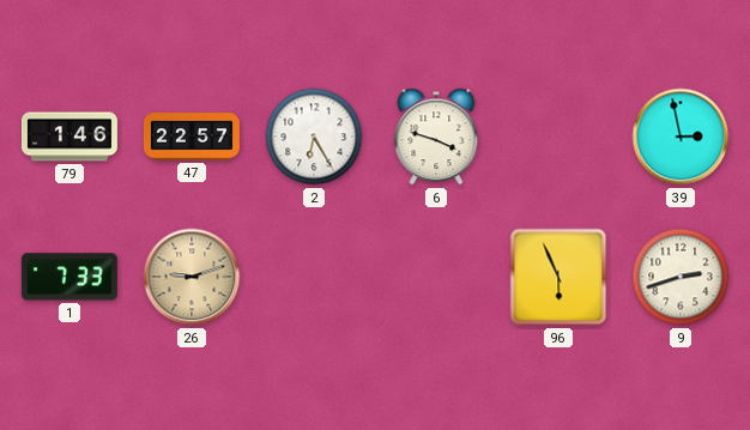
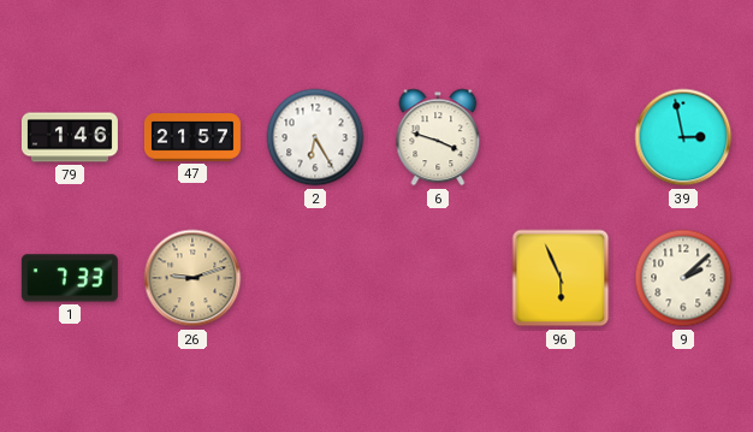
47: 22:57 -> 21:57 (192, 137)
9: 2:42 -> 2:08 (683, 278)
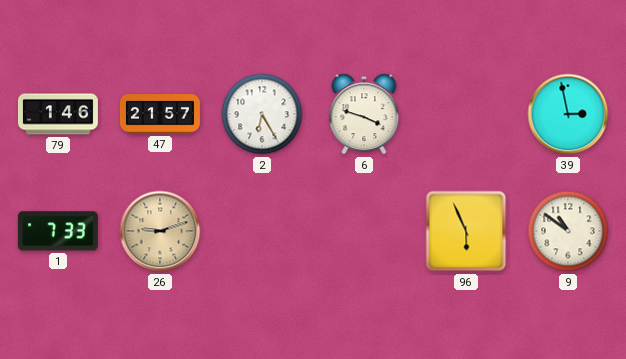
9: 2:08 -> 10:51 (568, 231)
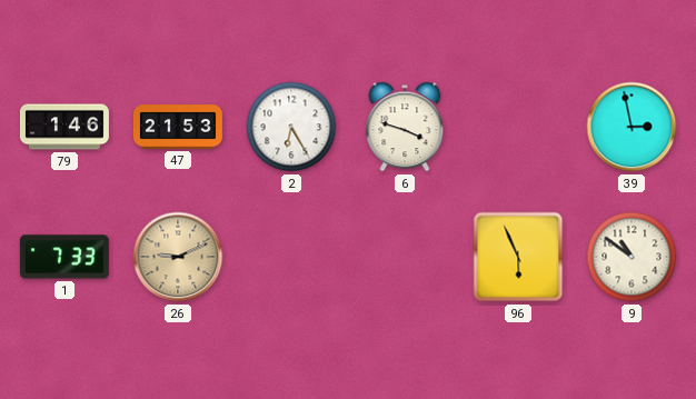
47: 21:57 -> 21:53 (178, 127)
26: 9:12 -> 9:11 (178, 257)
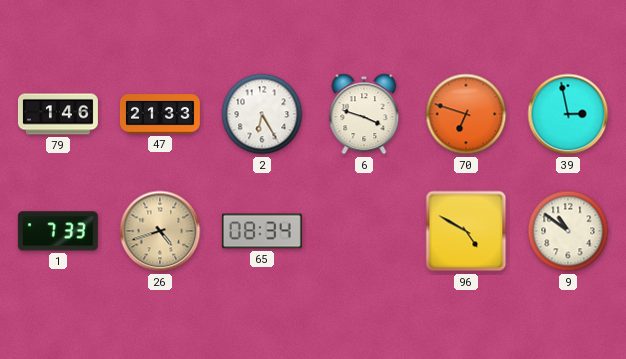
47: 21:53 -> 21:33 (160, 114)
70: none -> 6:48 (466, 114)
26: 9:11 -> 4:42 (160, 231)
65: none -> 08:34 (262, 231)
96: 5:56 -> 4:50 (466, 231)
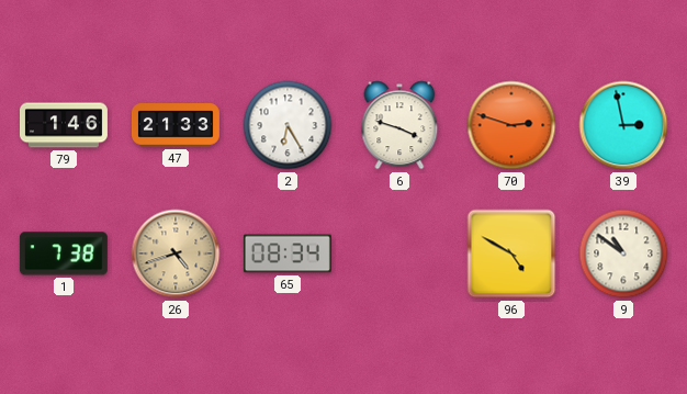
70: 6:48 -> 2:48 (511, 125)
1: 7:33 -> 7:38 (64, 254)
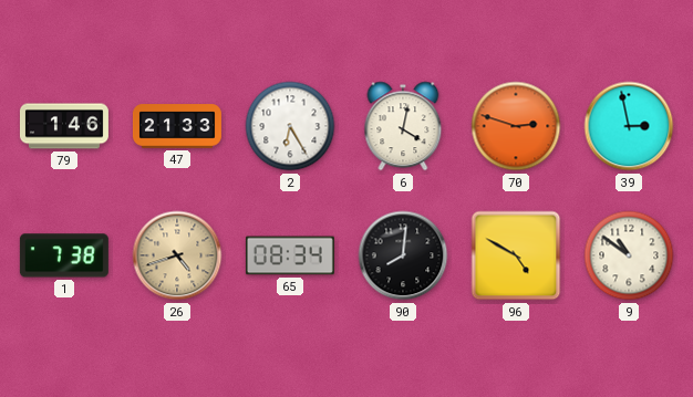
6: 3:48 -> 4:02 (403, 126)
90: none -> 8:01 (403, 255)
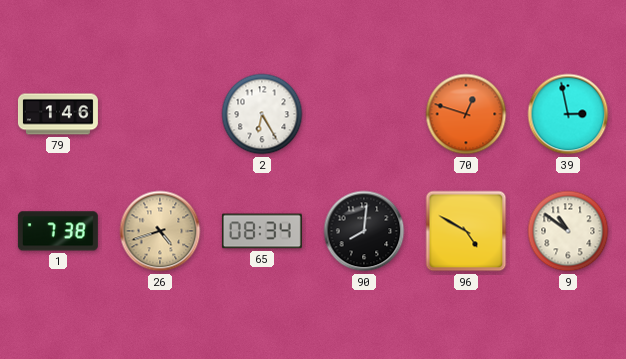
47: 21:33 -> none (177, 126)
6: 4:02 -> none (403, 126)
70: 2:48 -> 12:48 (466, 114)
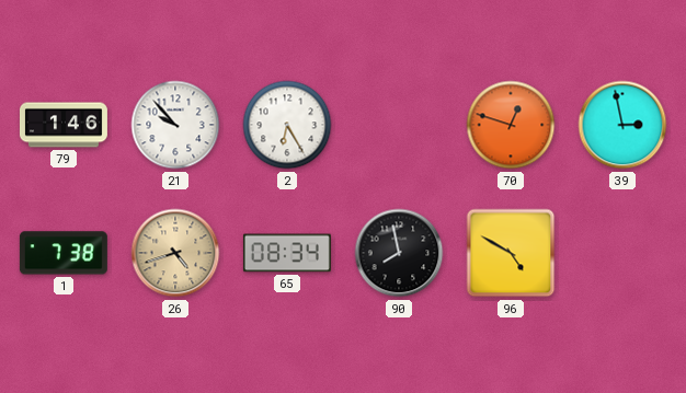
21: none -> 9:53 (175, 125)
90: 8:01 -> 7:58 (399, 253)
9: 10:51 -> none (568, 231)
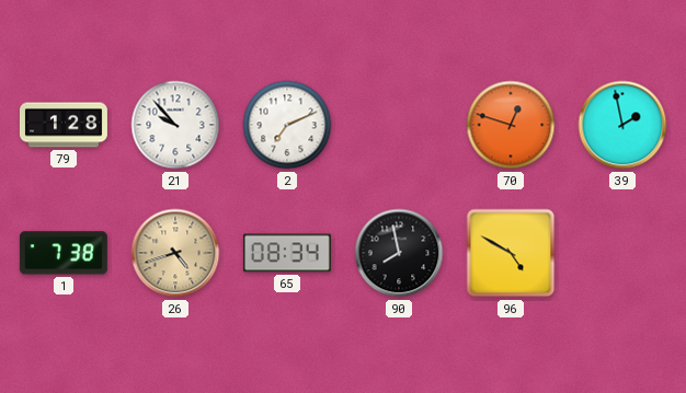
79: 1:46 -> 1:28 (64, 125)
2: 6:25 -> 7:11 (287, 125)
39: 2:58 -> 1:58 (622, 125)
